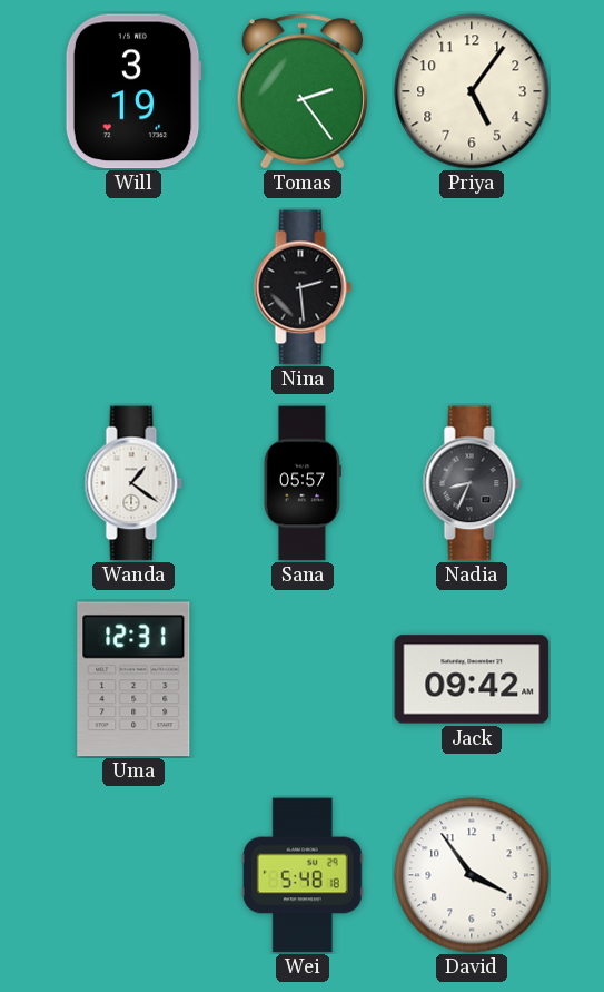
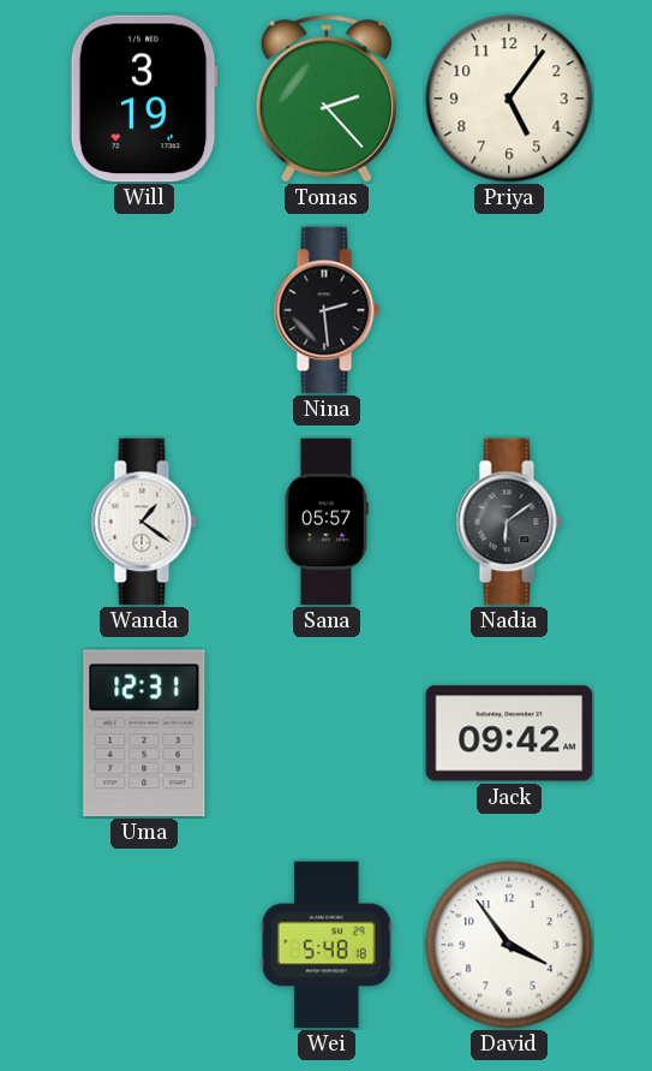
Tomas: 2:24 -> 2:23 (327, 99)
Nadia: 8:34 -> 6:09 (509, 522)
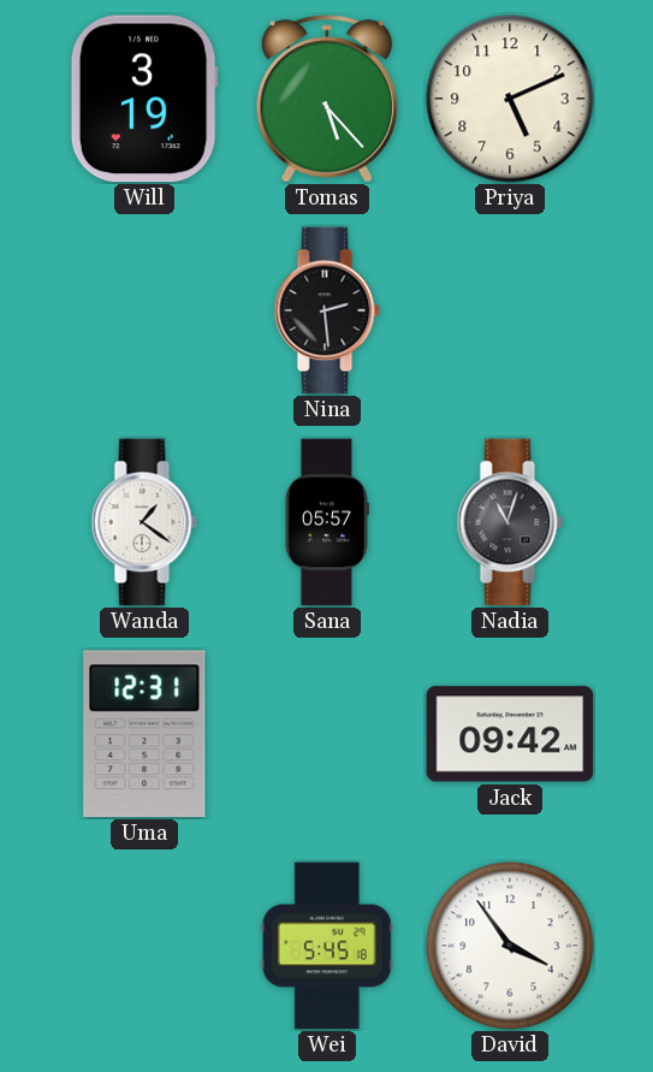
Tomas: 2:23 -> 5:23 (327, 99)
Priya: 5:06 -> 5:11 (510, 99)
Nadia: 6:09 -> 11:03 (510, 522)
Wei: 5:48 -> 5:45 (327, 946)
